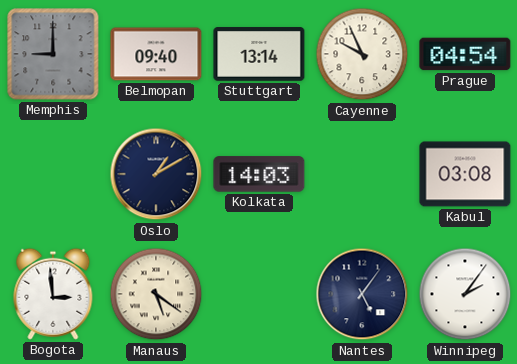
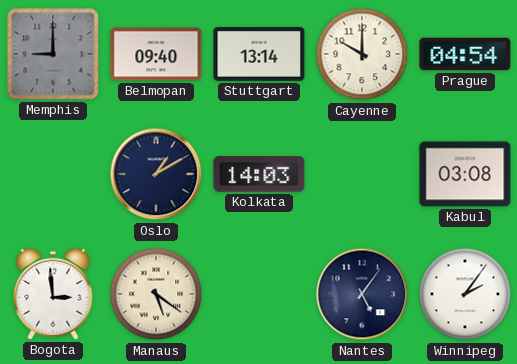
Cayenne: 9:56 -> 10:00 (362, 54)
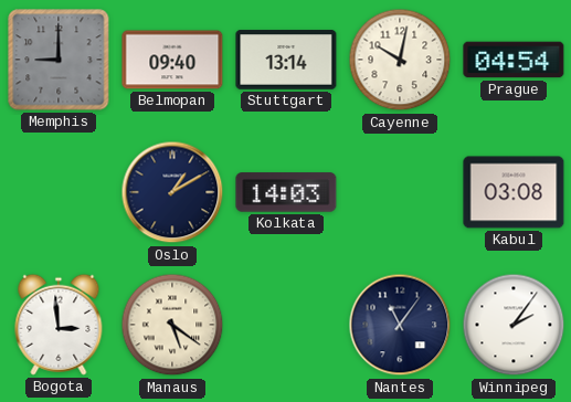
Cayenne: 10:00 -> 10:02 (400, 60)
Nantes: 5:06 -> 11:06 (400, 325)
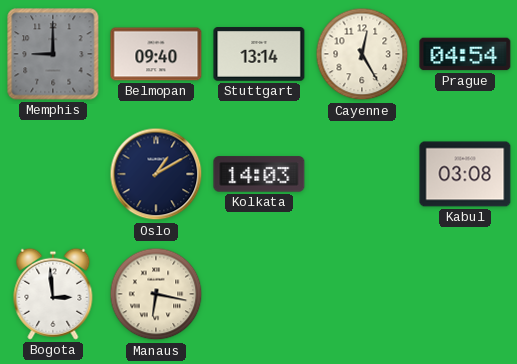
Cayenne: 10:02 -> 12:25 (362, 54)
Manaus: 5:21 -> 6:17 (156, 294)
Nantes: 11:06 -> none (400, 325)
Winnipeg: 2:06 -> none (514, 325)
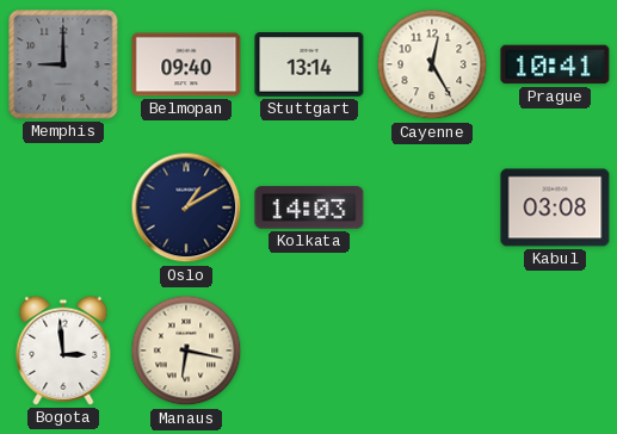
Prague: 04:54 -> 10:41 (555, 64)
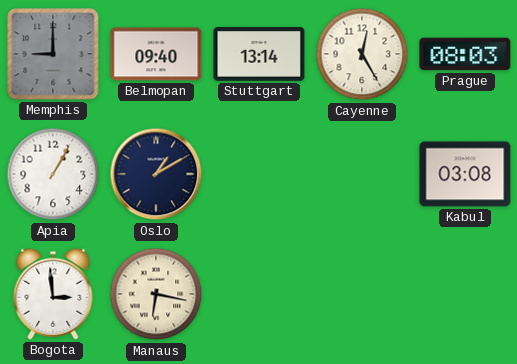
Prague: 10:41 -> 08:03 (465, 54)
Apia: none -> 1:05 (53, 174)
Kolkata: 14:03 -> none (309, 207)
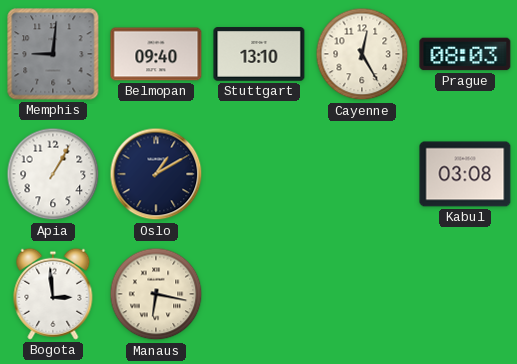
Memphis: 9:00 -> 9:01 (53, 54)
Stuttgart: 13:14 -> 13:10 (259, 54)
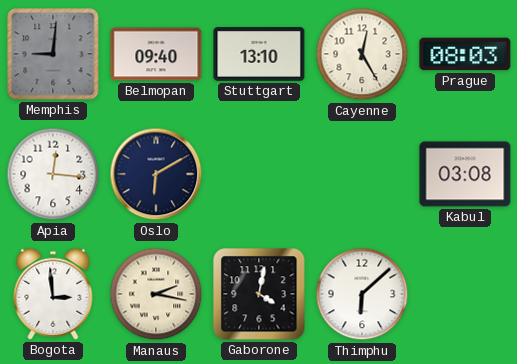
Apia: 1:05 -> 12:16 (53, 174)
Oslo: 1:10 -> 6:10 (156, 174)
Manaus: 6:17 -> 2:17 (156, 294)
Gaborone: none -> 4:02 (259, 294)
Thimphu: none -> 6:08 (362, 294)
